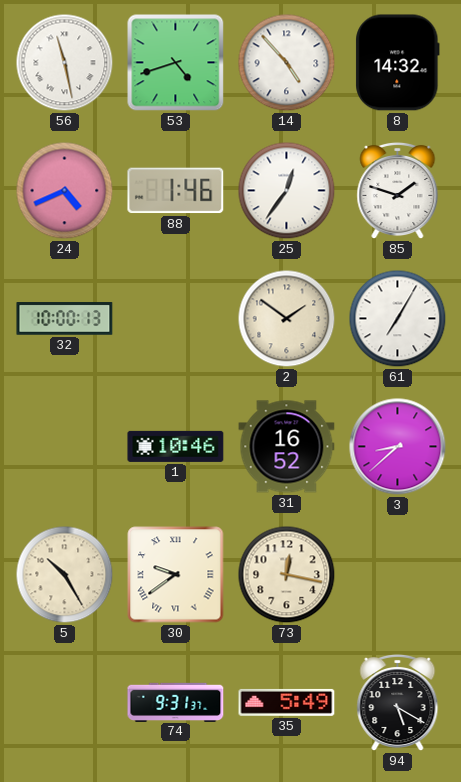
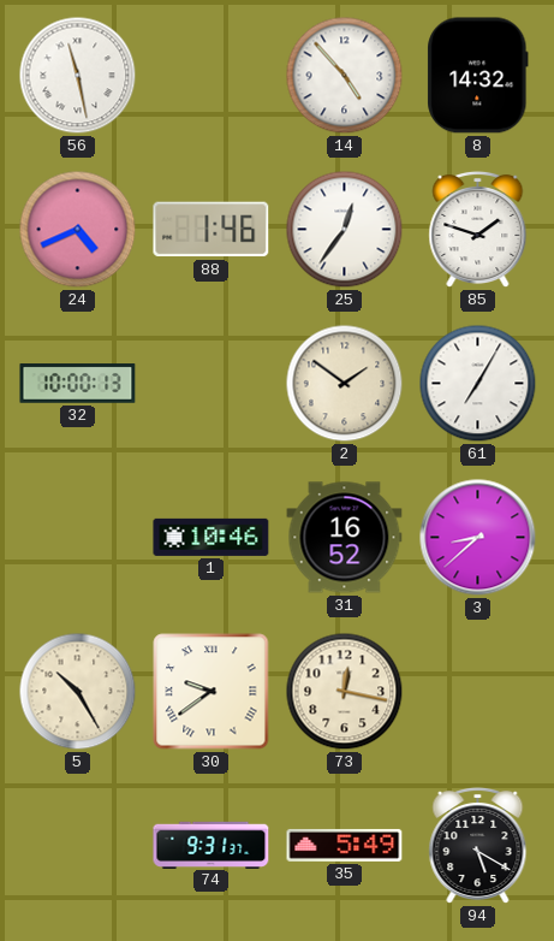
53: 4:42 -> none (176, 63)
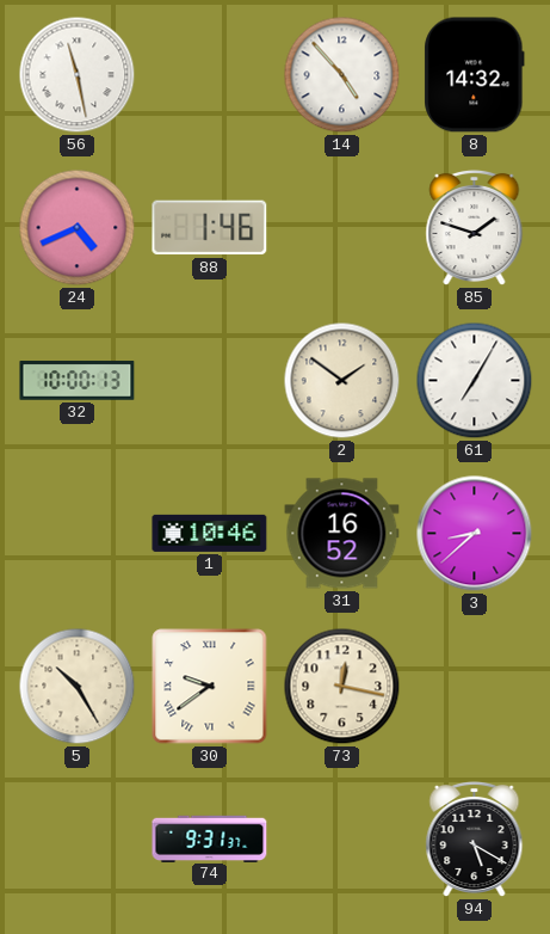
25: 12:36 -> none (345, 230)
35: 5:49 -> none (345, 845)
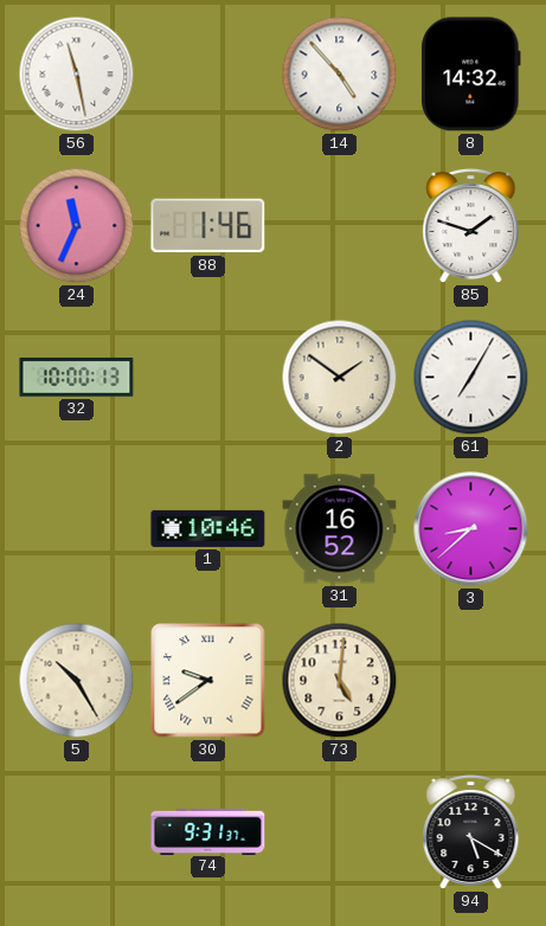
24: 4:41 -> 11:34 (77, 226)
73: 12:17 -> 5:01 (340, 681)
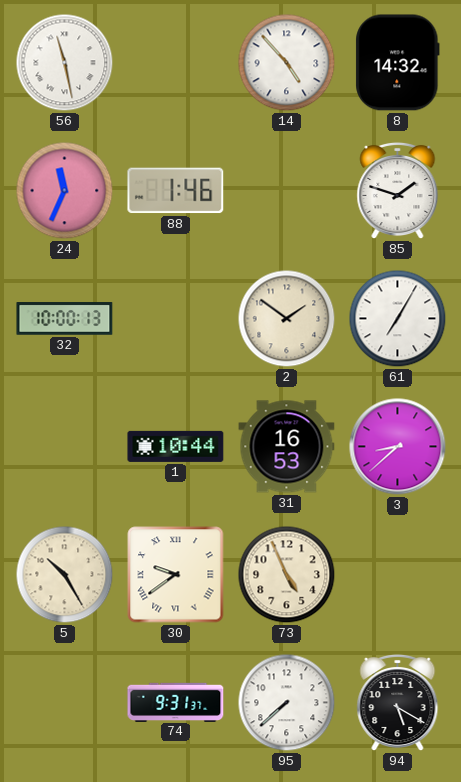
1: 10:46 -> 10:44 (176, 446)
31: 16:52 -> 16:53 (287, 447)
73: 5:01 -> 4:56 (287, 575)
95: none -> 7:38 (287, 703)
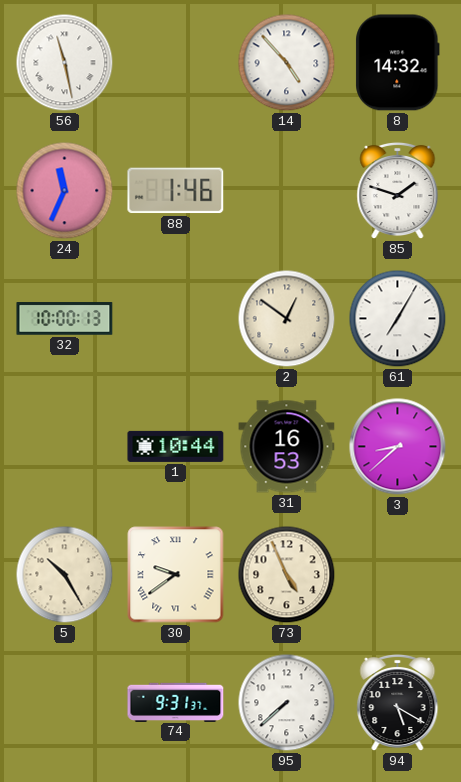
2: 1:51 -> 12:51 (287, 319)
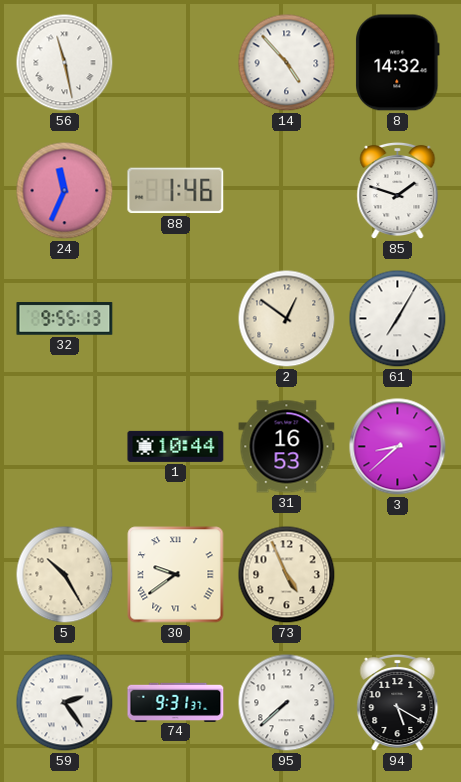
32: 10:00 -> 9:55 (65, 319)
59: none -> 2:24 (65, 703)
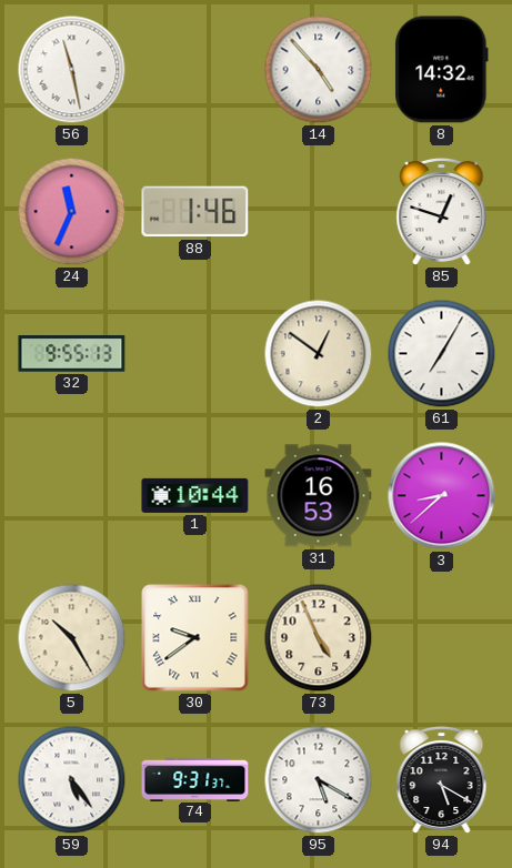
85: 1:48 -> 12:48 (442, 212)
59: 2:24 -> 5:24 (72, 780)
95: 7:38 -> 5:20 (319, 780)
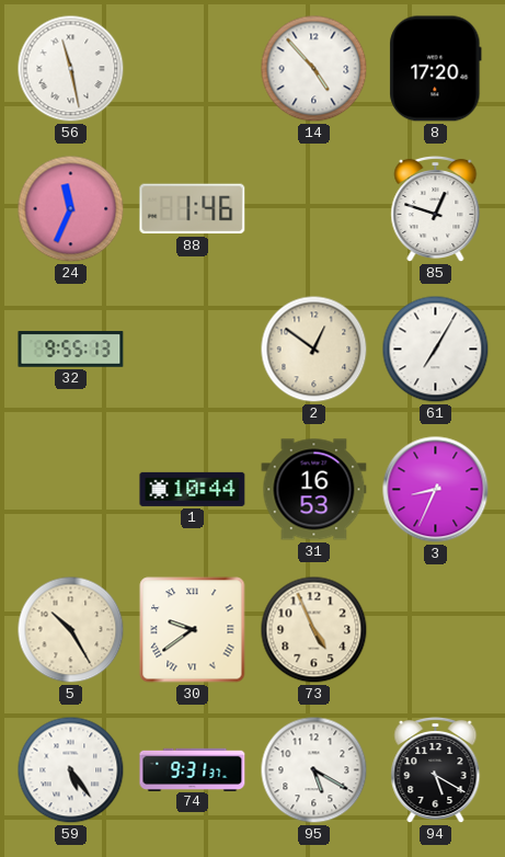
8: 14:32 -> 17:20 (436, 69)
3: 8:38 -> 8:34 (436, 490)
